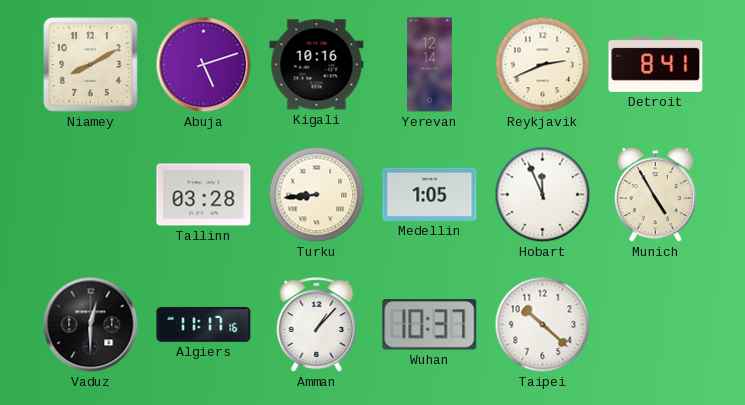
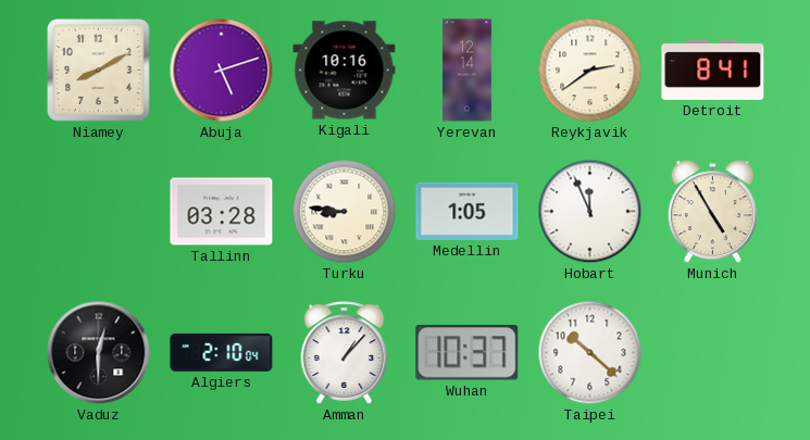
Reykjavik: 2:41 -> 2:39 (590, 71)
Turku: 8:44 -> 8:46 (345, 212)
Algiers: 11:17 -> 2:10 (222, 352)
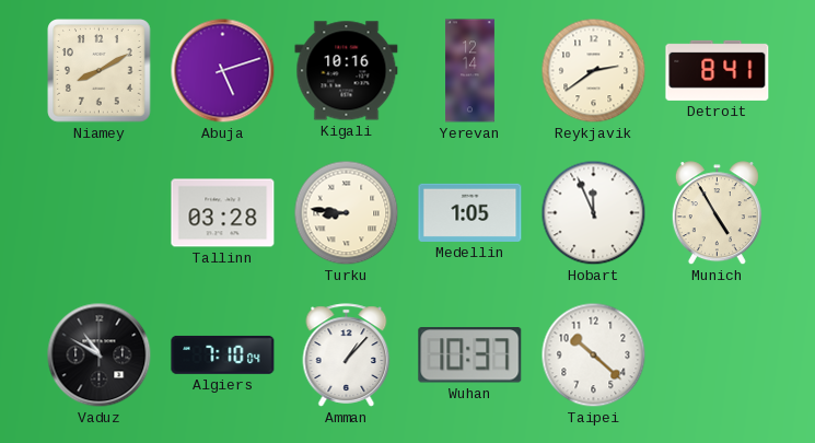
Vaduz: 12:30 -> 10:50 (100, 355)
Algiers: 2:10 -> 7:10 (223, 354)
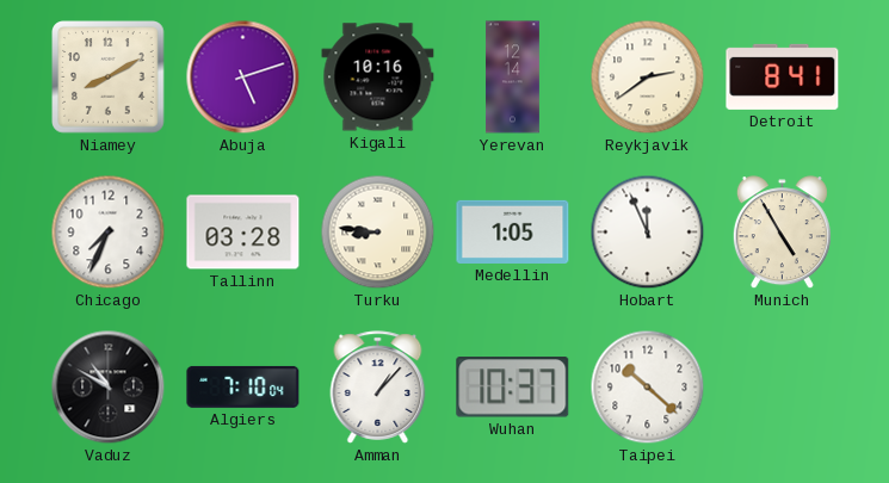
Chicago: none -> 7:34 (109, 233)
